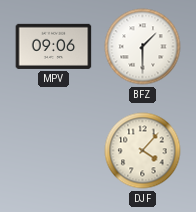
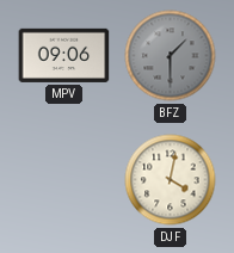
BFZ dial: white -> grey (171, 56)
DJF: 4:07 -> 4:02 (171, 180)
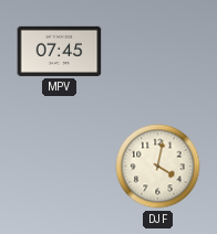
MPV: 09:06 -> 07:45 (60, 51)
BFZ: 1:30 -> none (171, 56)
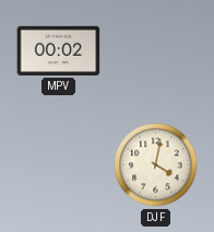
MPV: 07:45 -> 00:02 (59, 50)
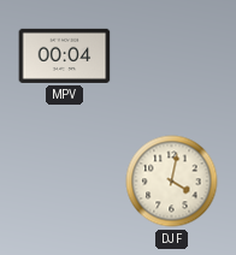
MPV: 00:02 -> 00:04 (65, 55)
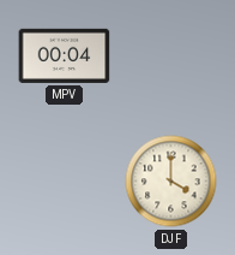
DJF: 4:02 -> 4:00 (171, 182)
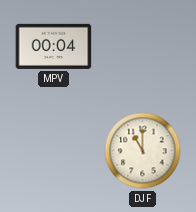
DJF: 4:00 -> 11:00 (143, 151)
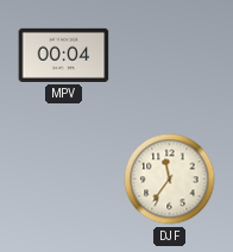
DJF: 11:00 -> 11:36 (170, 179)
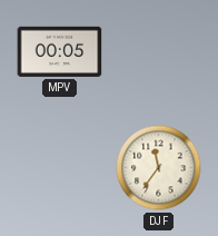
MPV: 00:04 -> 00:05 (60, 51)
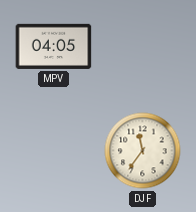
MPV: 00:05 -> 04:05 (54, 46)
